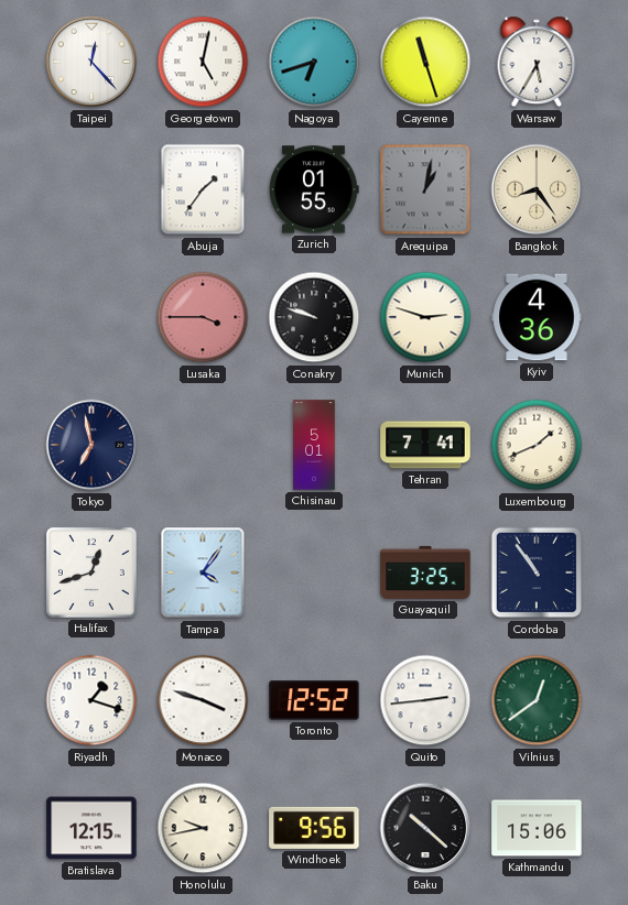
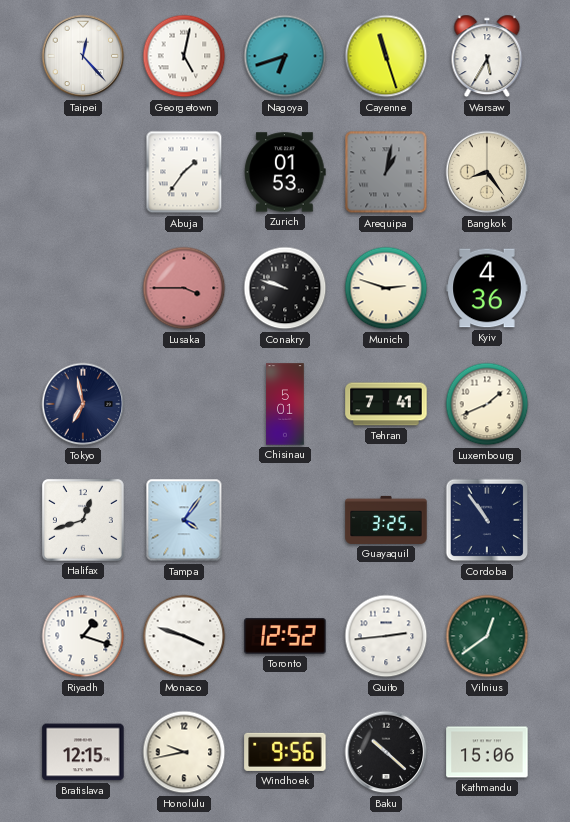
Zurich: 01:55 -> 01:53 (285, 172)
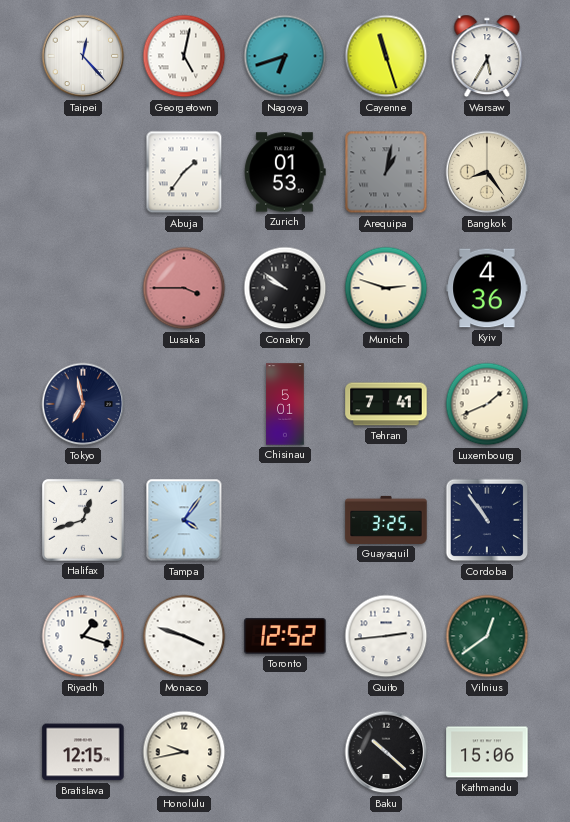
Conakry: 9:48 -> 9:51 (285, 288)
Windhoek: 9:56 -> none (285, 752)
